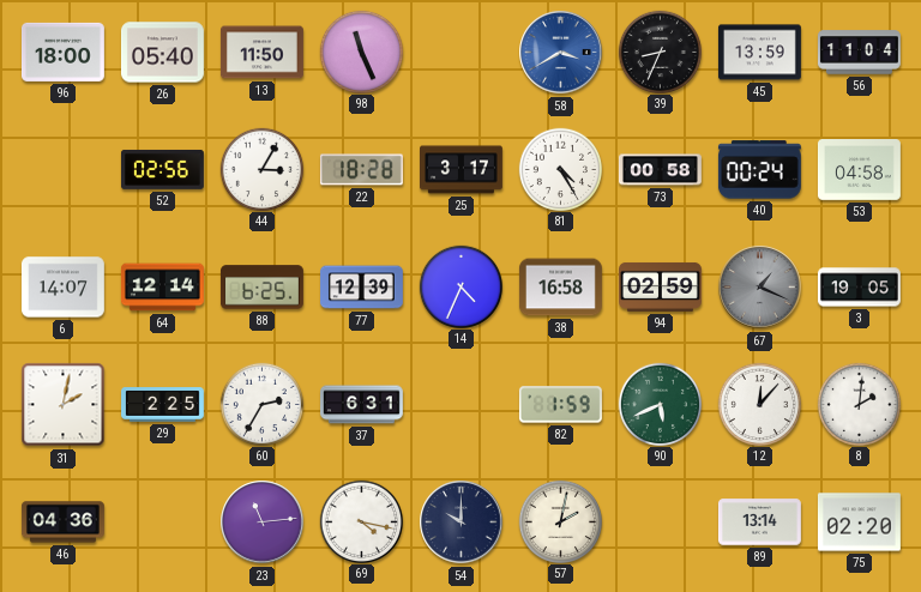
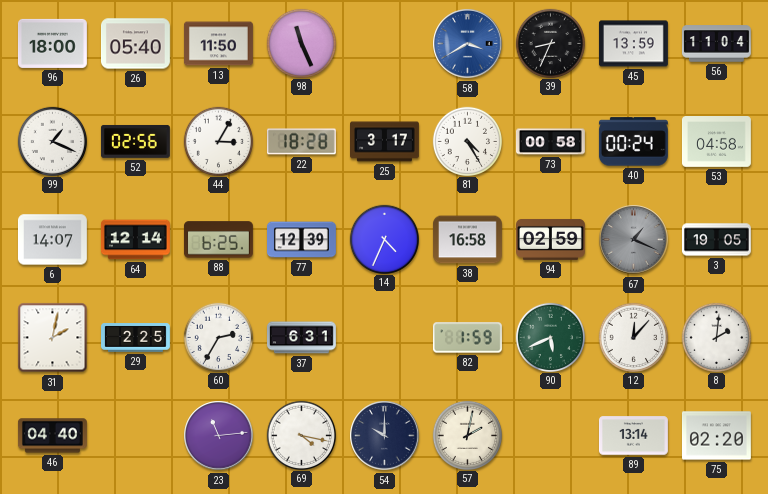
99: none -> 1:19 (52, 141)
46: 04:36 -> 04:40 (52, 436)
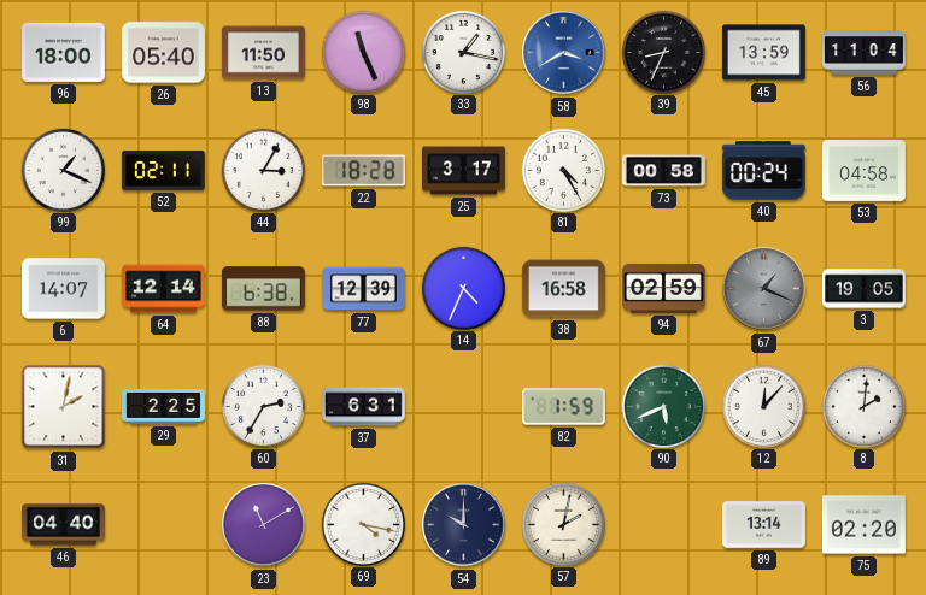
33: none -> 1:17 (463, 52)
52: 02:56 -> 02:11 (163, 170)
88: 6:25 -> 6:38 (263, 289)
23: 11:14 -> 11:10 (264, 525)
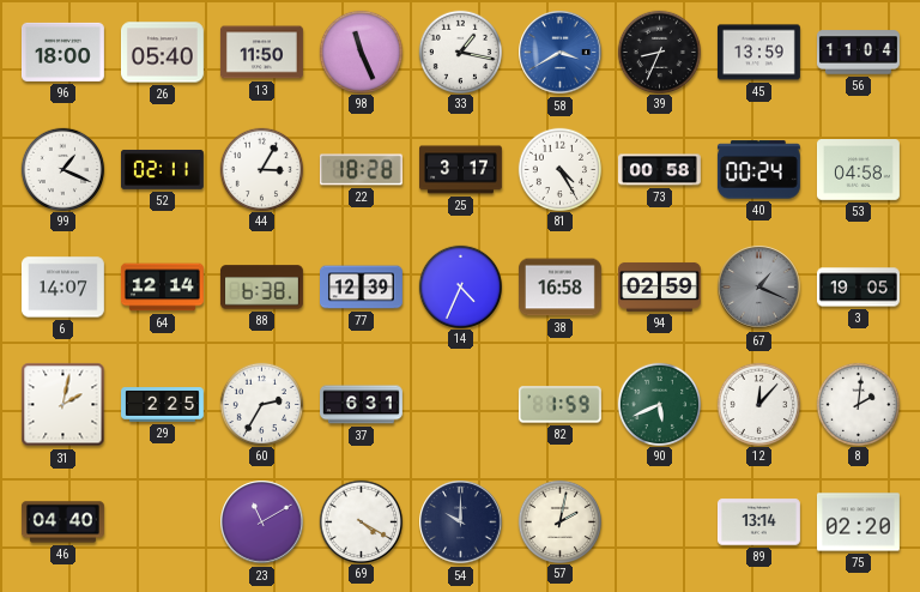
69: 4:17 -> 4:20 (361, 521)
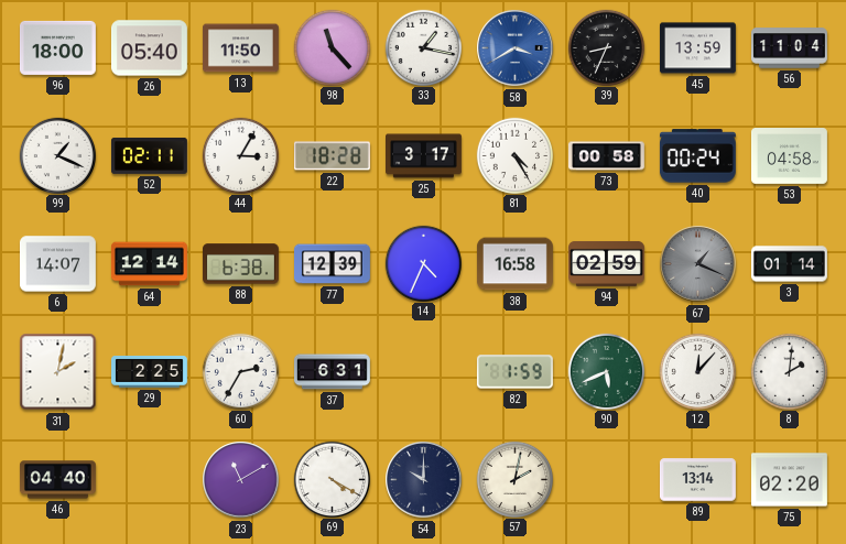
98: 11:26 -> 11:23 (332, 47)
3: 19:05 -> 01:14 (789, 264)
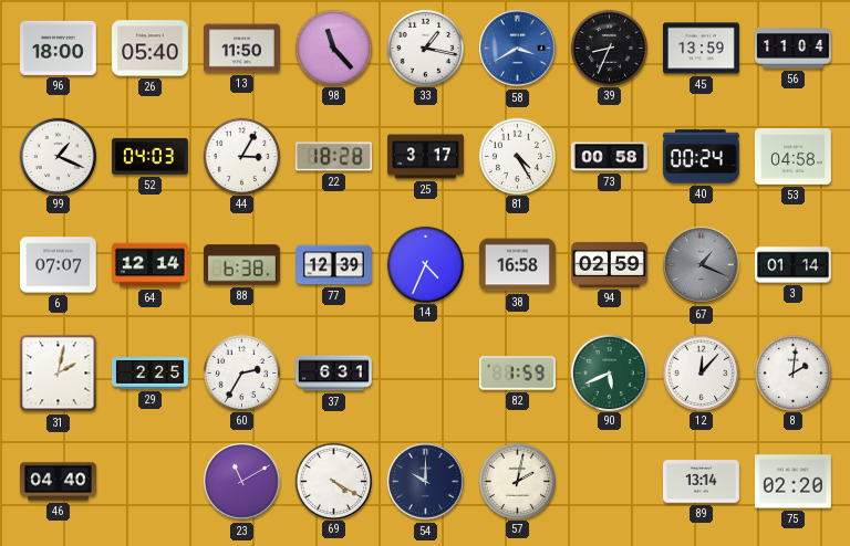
52: 02:11 -> 04:03 (149, 156)
6: 14:07 -> 07:07 (58, 265)
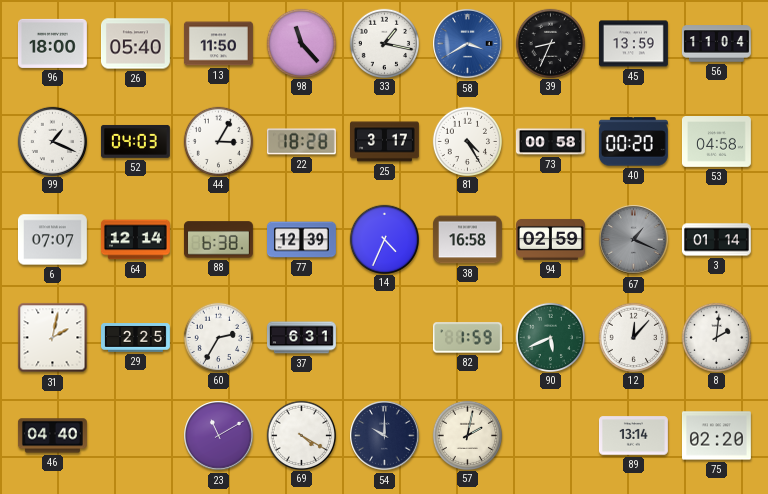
40: 00:24 -> 00:20 (633, 142)
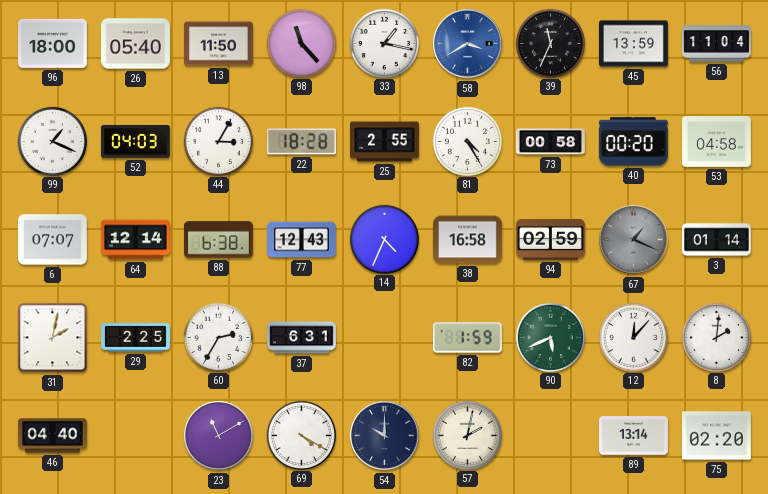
39: 8:34 -> 11:34 (550, 43)
25: 3:17 -> 2:55 (385, 142)
77: 12:39 -> 12:43 (302, 240)
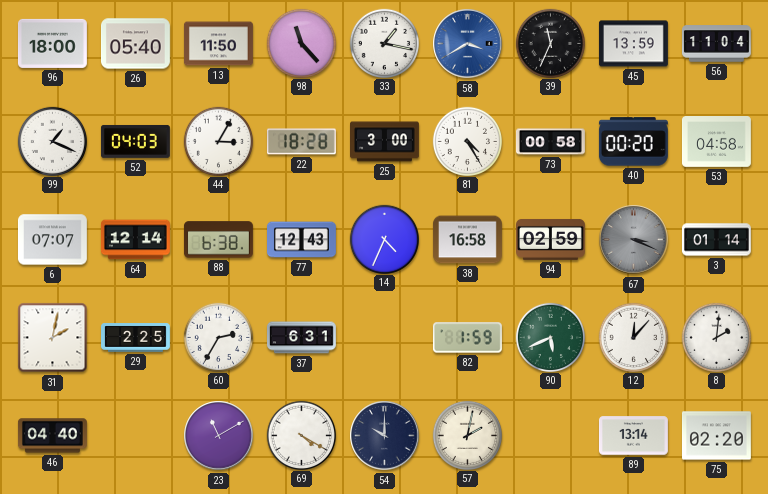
25: 2:55 -> 3:00 (385, 142)
67: 1:19 -> 3:19 (634, 240)
